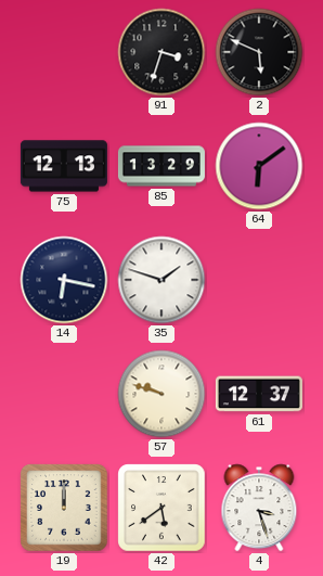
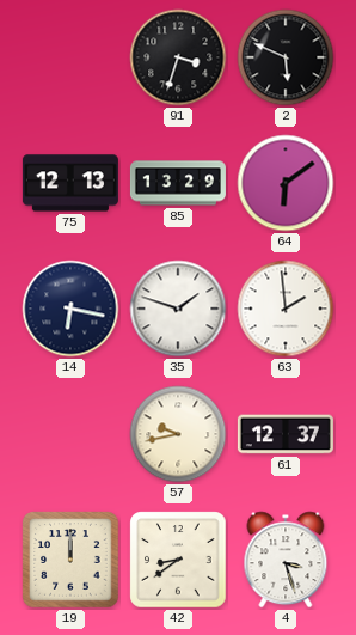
63: none -> 1:59 (286, 309)
57: 9:48 -> 9:43 (178, 434)
42: 5:39 -> 8:39 (178, 560)
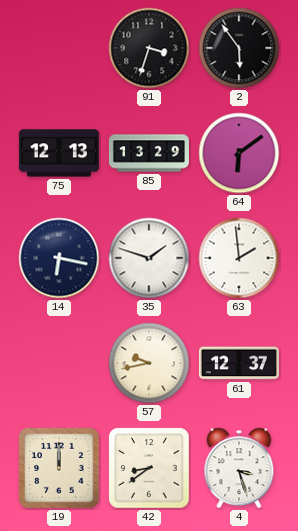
2: 5:49 -> 5:54 (239, 48)
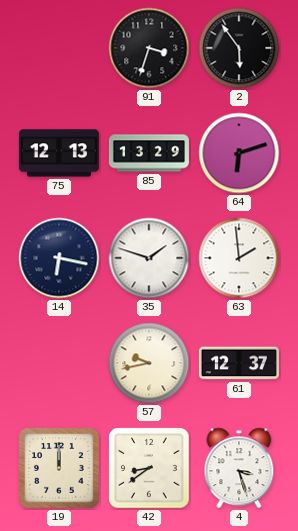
64: 6:09 -> 6:12 (239, 153)
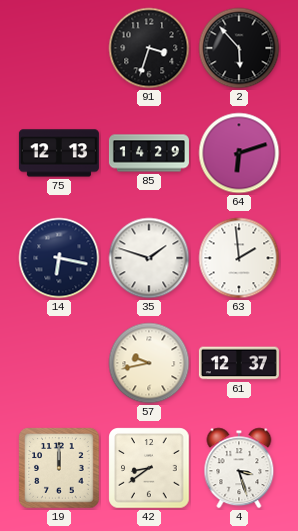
2: 5:54 -> 5:53 (239, 48)
85: 13:29 -> 14:29 (149, 153)
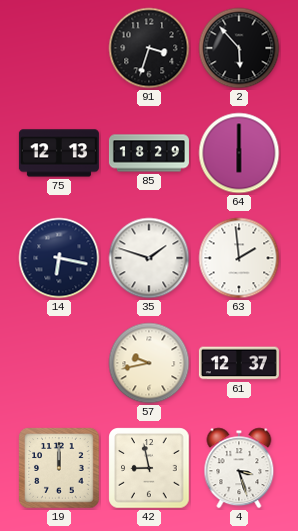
85: 14:29 -> 18:29 (149, 153)
64: 6:12 -> 6:00 (239, 153)
42: 8:39 -> 8:58 (149, 468)
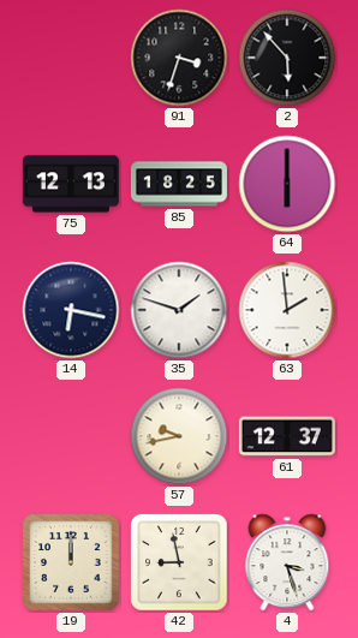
85: 18:29 -> 18:25 (179, 184)
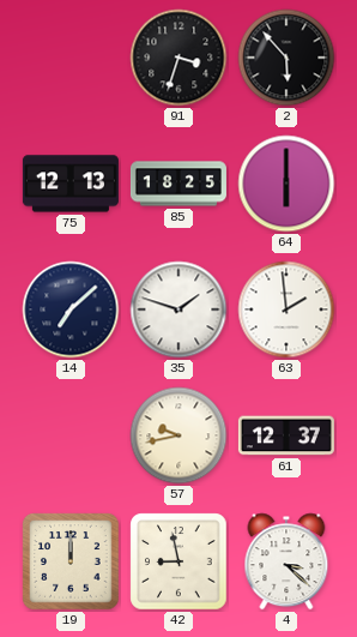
14: 6:17 -> 7:08 (71, 310)
4: 3:27 -> 3:22 (286, 561)
